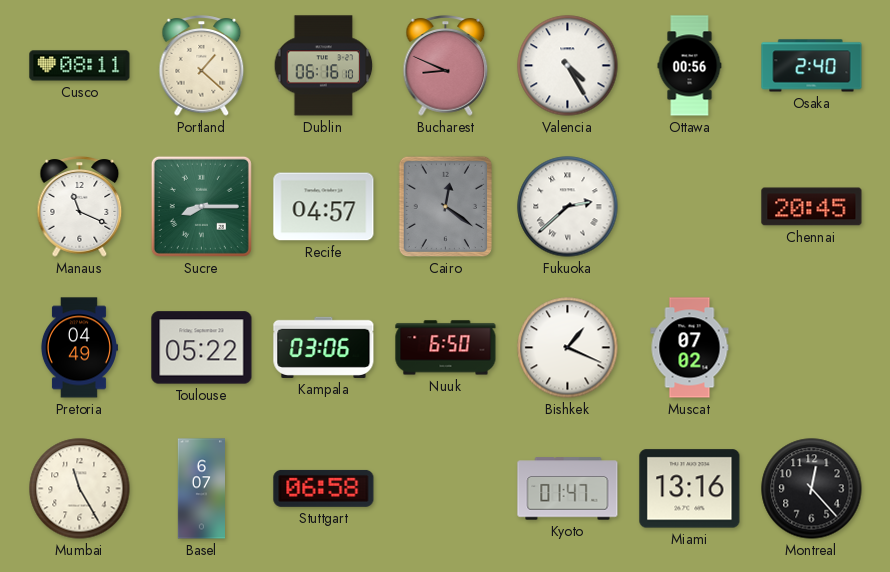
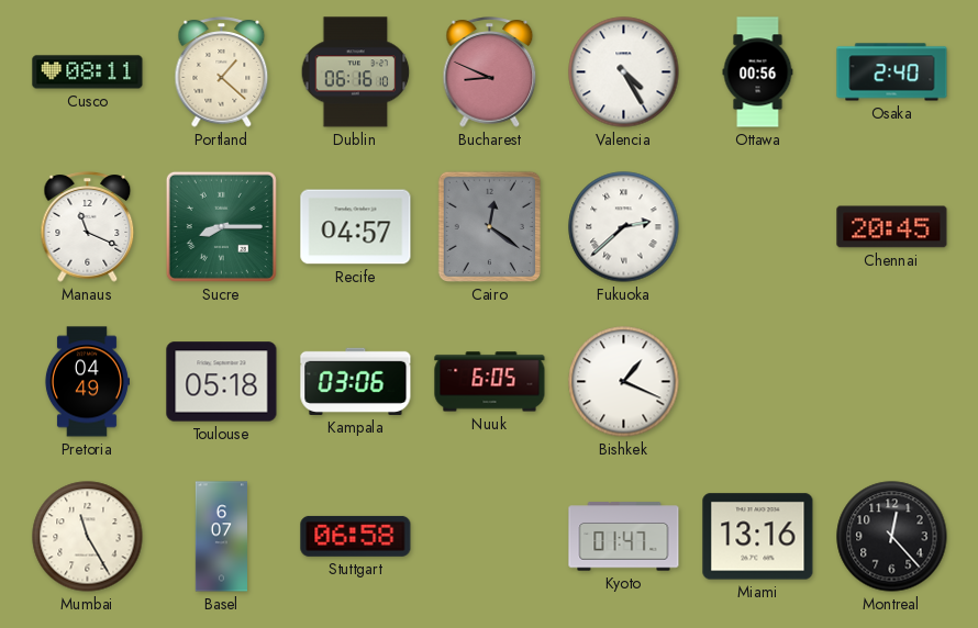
Toulouse: 05:22 -> 05:18 (222, 382)
Nuuk: 6:50 -> 6:05 (490, 382)
Muscat: 07:02 -> none (690, 348)
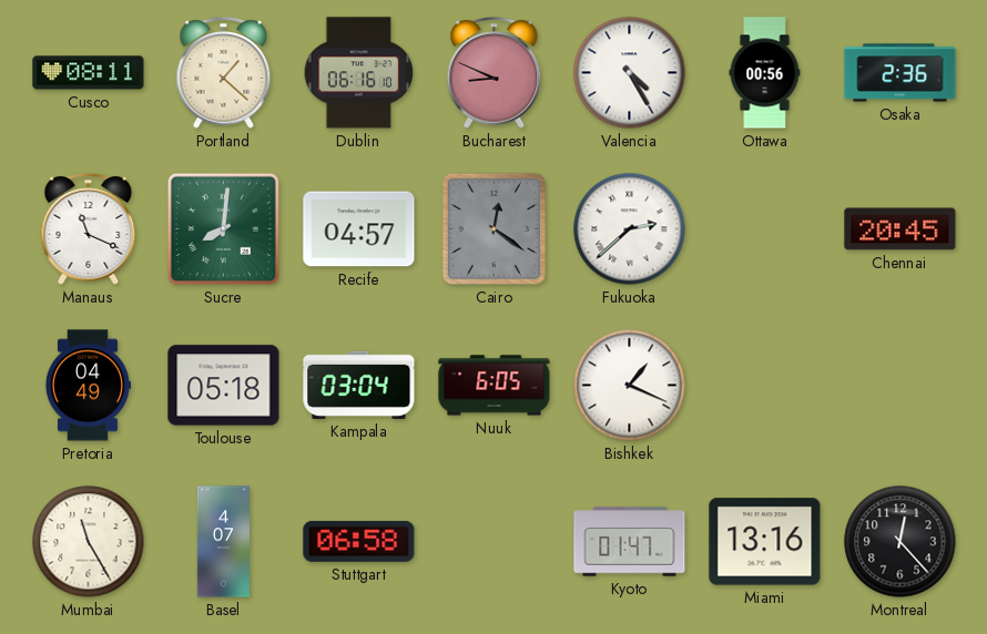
Osaka: 2:40 -> 2:36 (900, 73)
Sucre: 8:15 -> 8:01 (223, 228)
Kampala: 03:06 -> 03:04 (359, 385)
Basel: 6:07 -> 4:07 (223, 542)
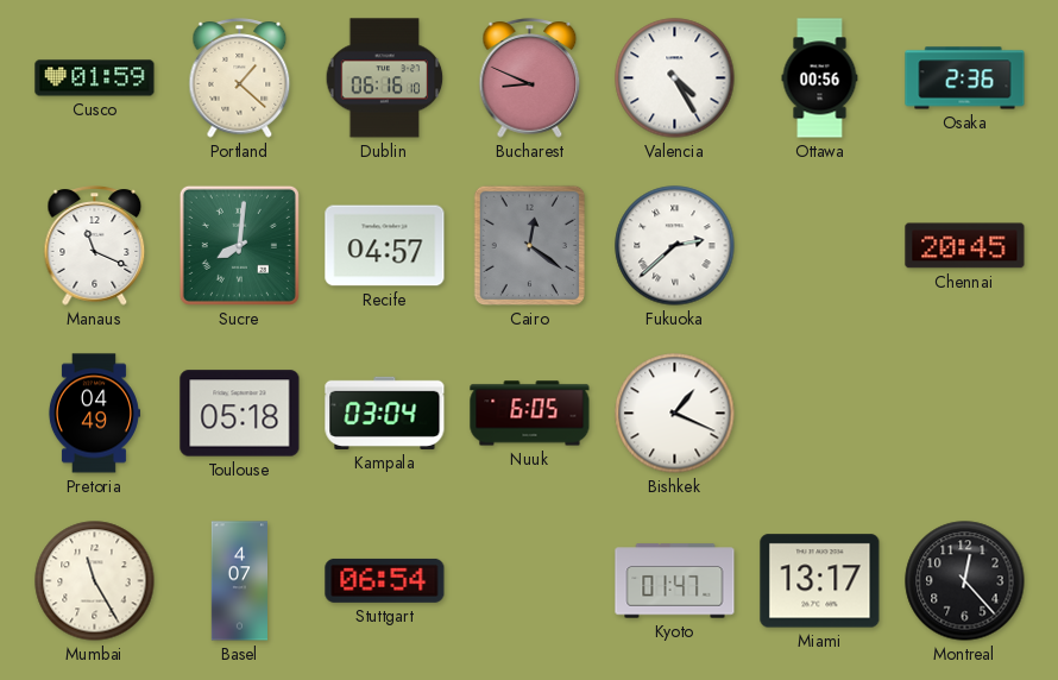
Cusco: 08:11 -> 01:59 (95, 78)
Stuttgart: 06:58 -> 06:54 (385, 580)
Miami: 13:16 -> 13:17 (820, 581)
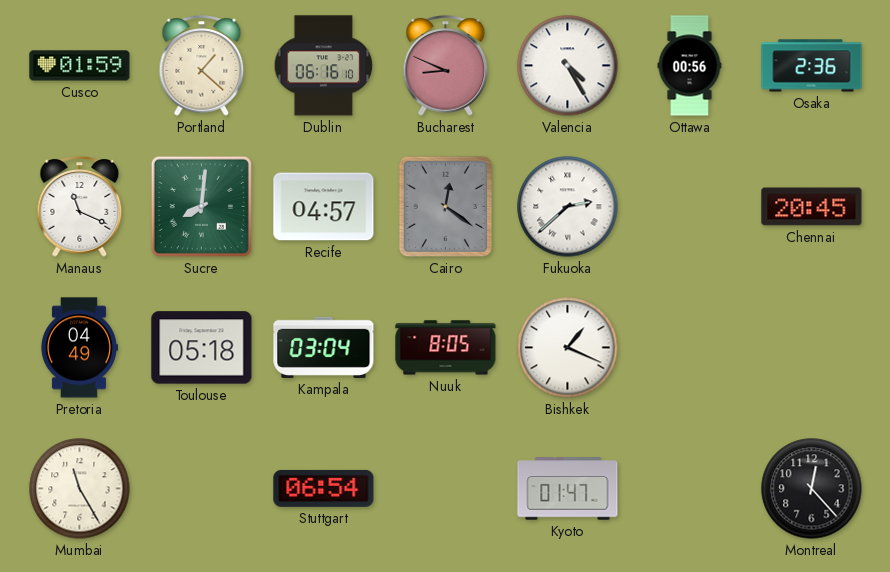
Nuuk: 6:05 -> 8:05 (446, 348)
Basel: 4:07 -> none (239, 581)
Miami: 13:17 -> none (820, 581)
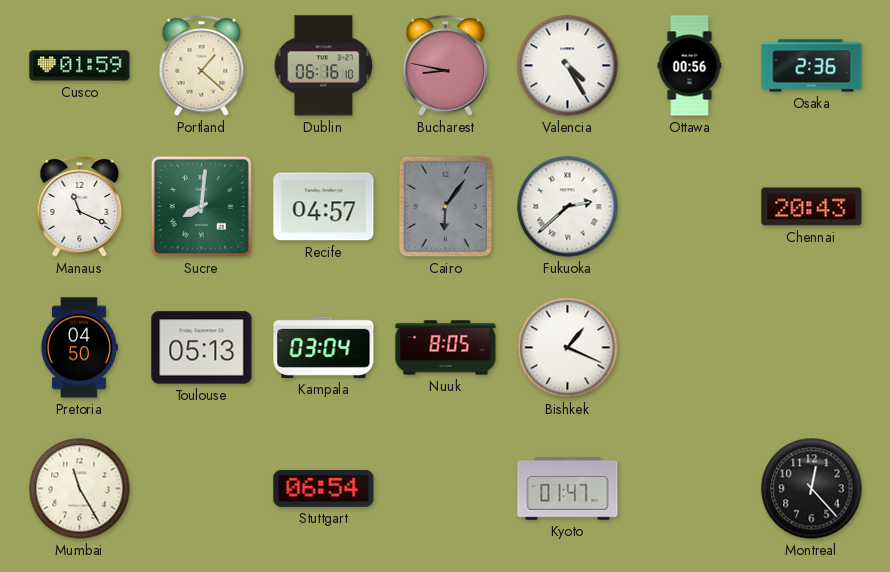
Bucharest: 8:49 -> 8:47 (446, 66)
Cairo: 12:21 -> 6:06 (445, 206)
Chennai: 20:45 -> 20:43 (812, 207)
Pretoria: 04:49 -> 04:50 (79, 348)
Toulouse: 05:18 -> 05:13 (202, 348)
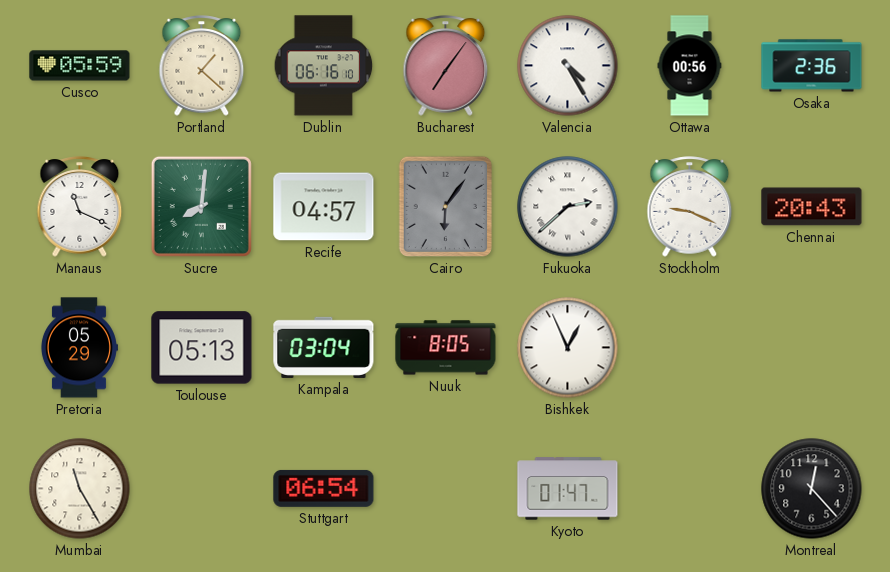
Cusco: 01:59 -> 05:59 (80, 66)
Bucharest: 8:47 -> 7:06 (446, 66)
Stockholm: none -> 9:19 (690, 207)
Pretoria: 04:50 -> 05:29 (79, 348)
Bishkek: 1:19 -> 12:56 (568, 348)
